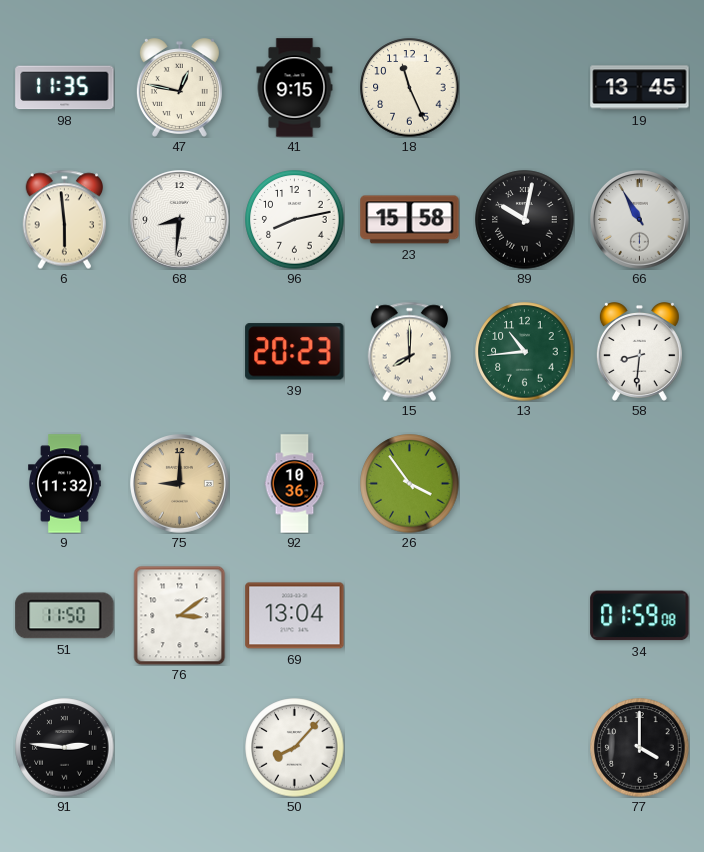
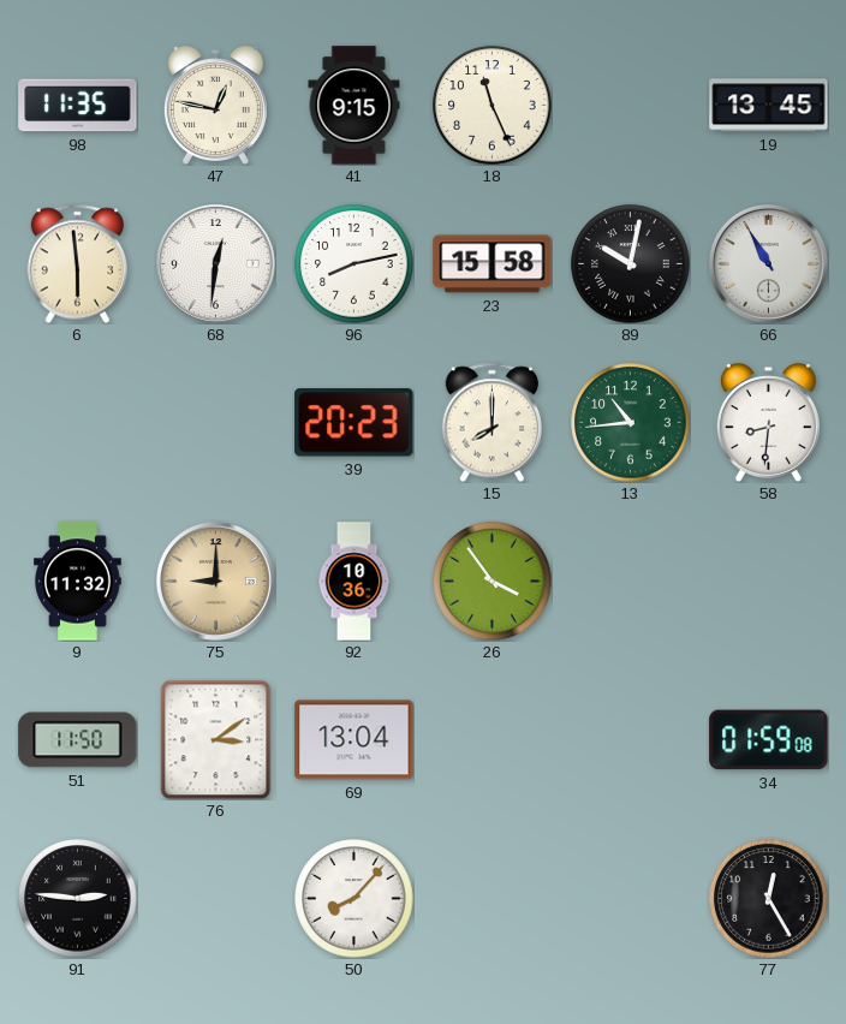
68: 8:31 -> 12:31 (216, 264)
77: 4:00 -> 12:25 (769, 899)
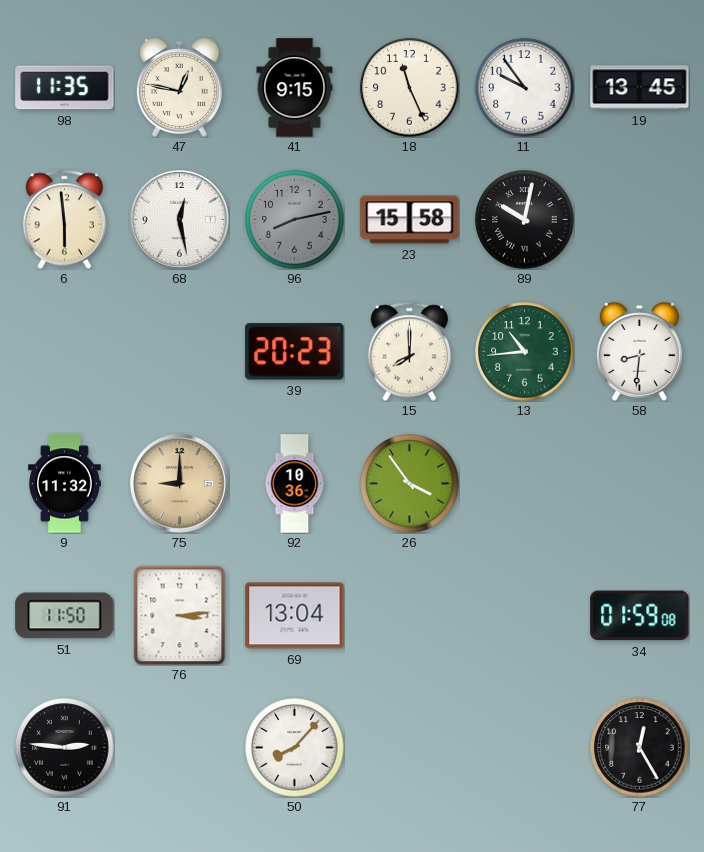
11: none -> 9:54 (525, 88)
68: 12:31 -> 12:28 (180, 220)
96 dial: white -> grey (295, 220)
66: 10:55 -> none (769, 264)
76: 3:09 -> 3:14 (180, 615)
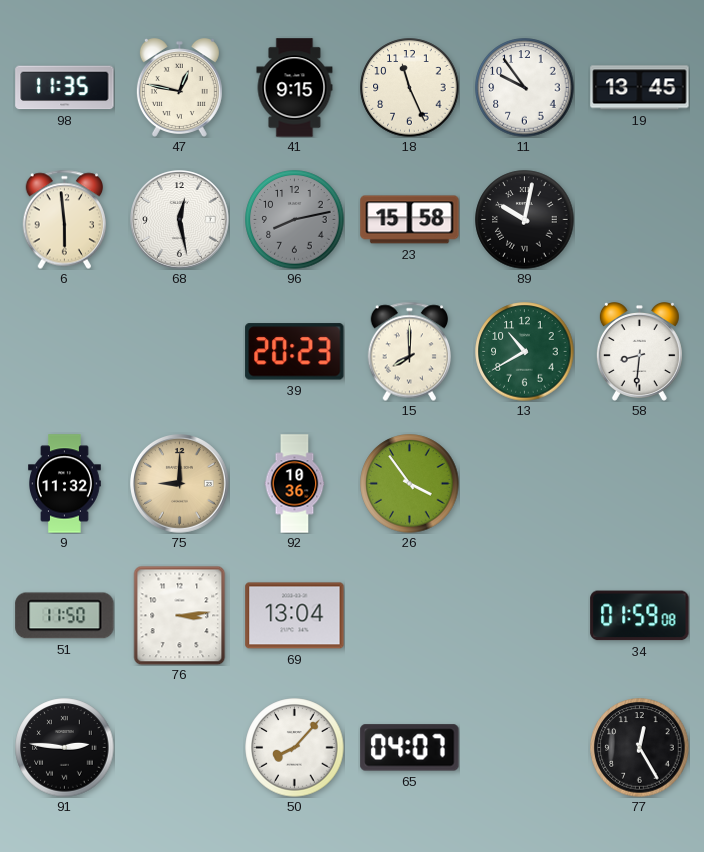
13: 10:44 -> 10:40 (525, 352)
65: none -> 04:07 (410, 748)
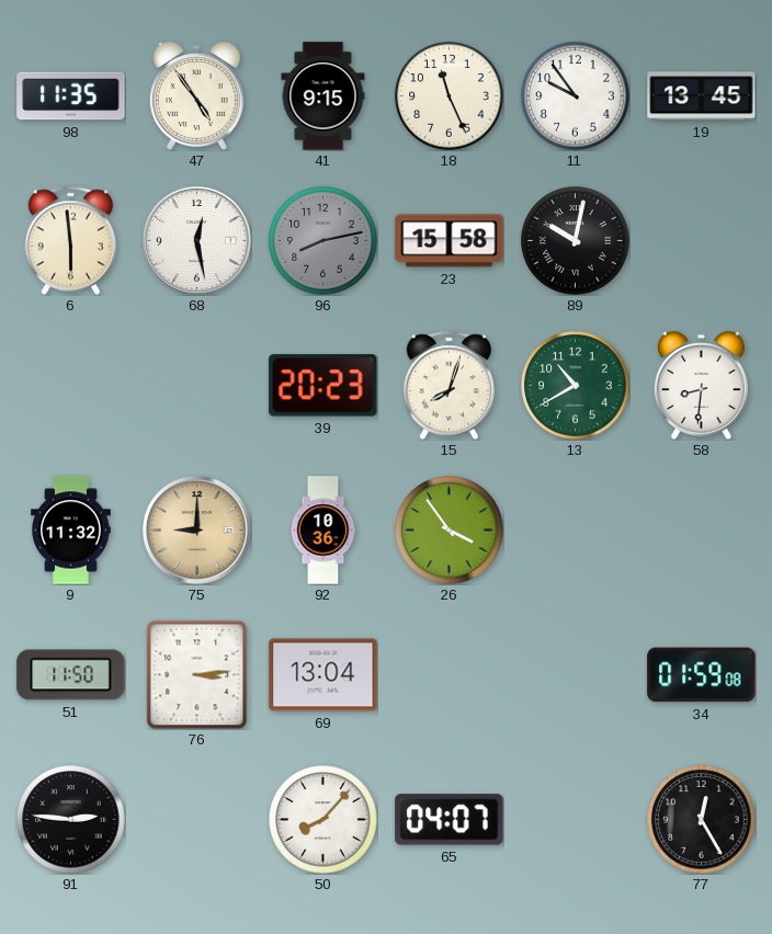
47: 12:47 -> 4:54 (196, 96)
15: 8:00 -> 8:03 (449, 385)
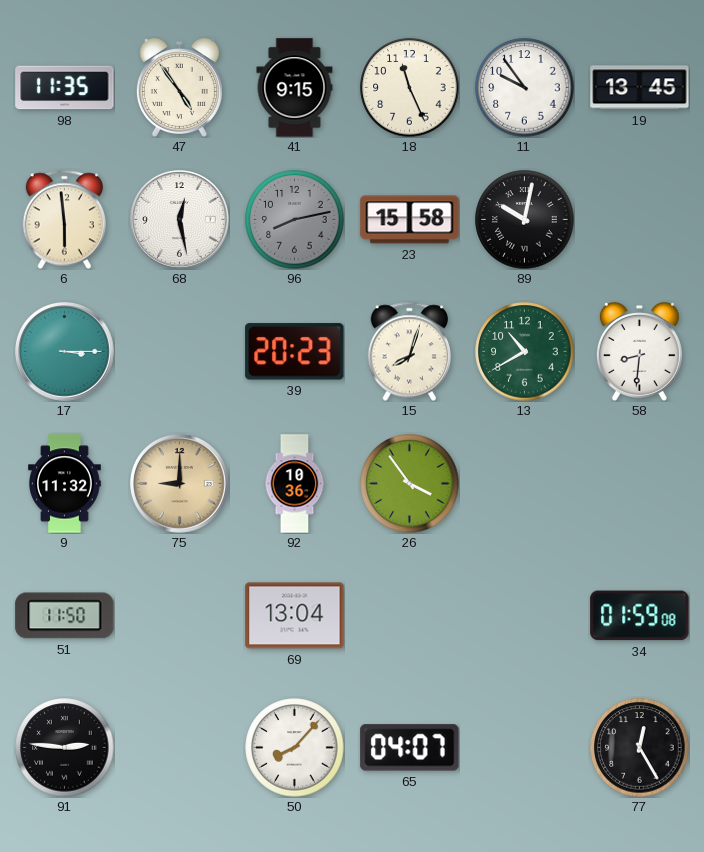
17: none -> 3:15 (65, 352)
76: 3:14 -> none (197, 674)
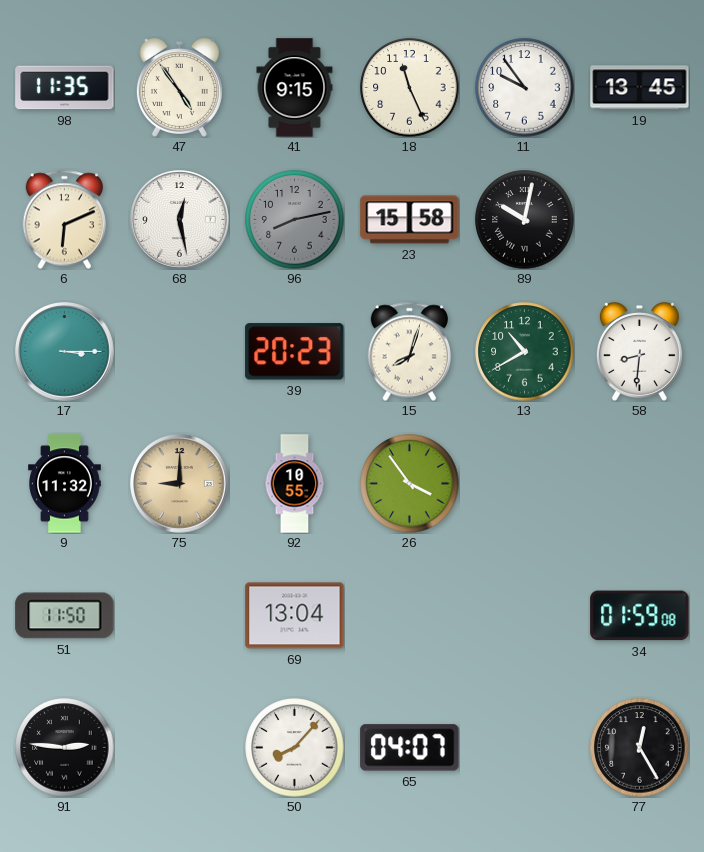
6: 5:59 -> 6:11 (64, 219)
92: 10:36 -> 10:55 (295, 484)
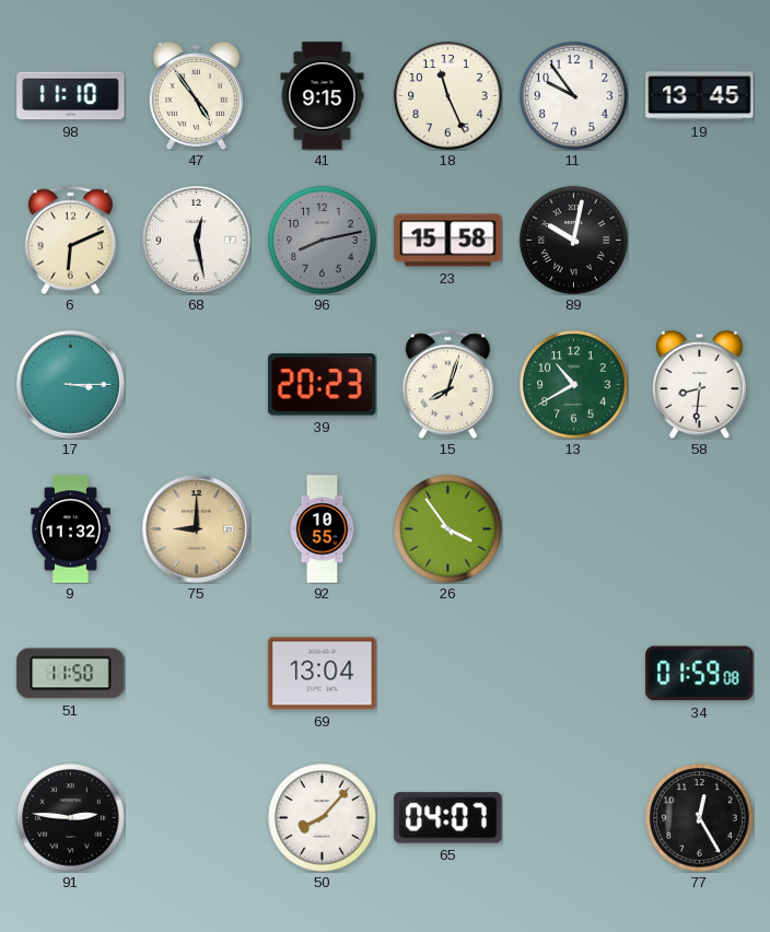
98: 11:35 -> 11:10 (71, 96)
